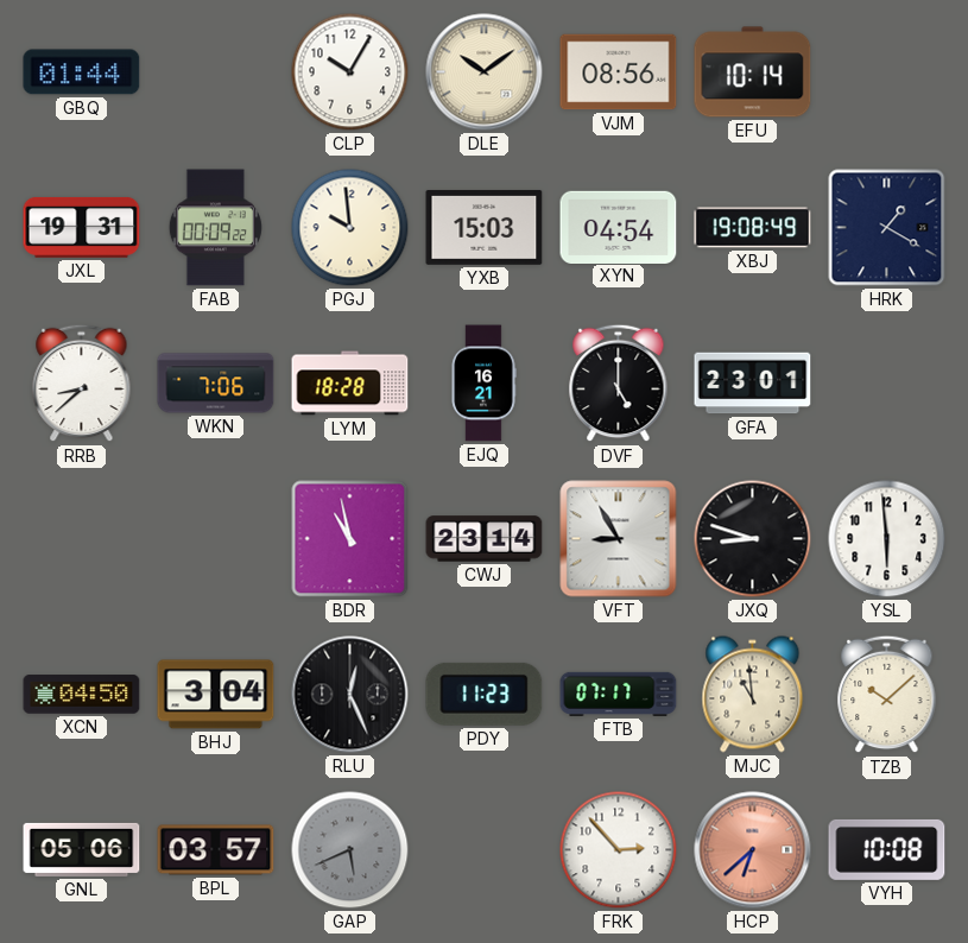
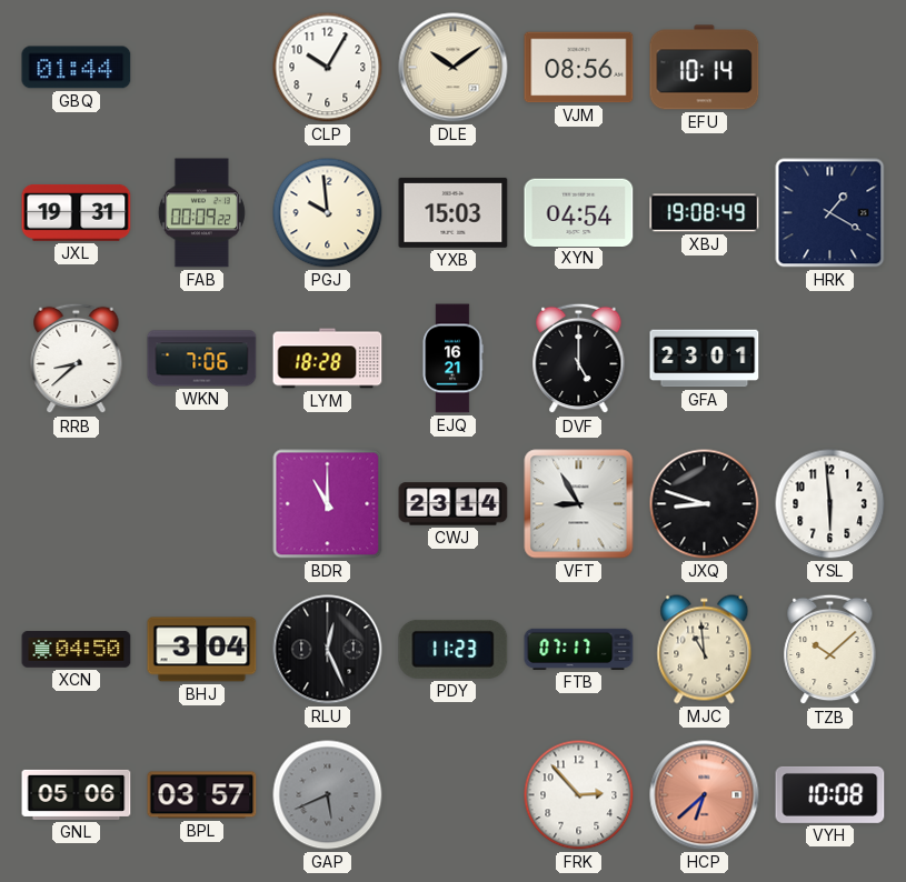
BDR: 10:58 -> 11:00 (328, 504)
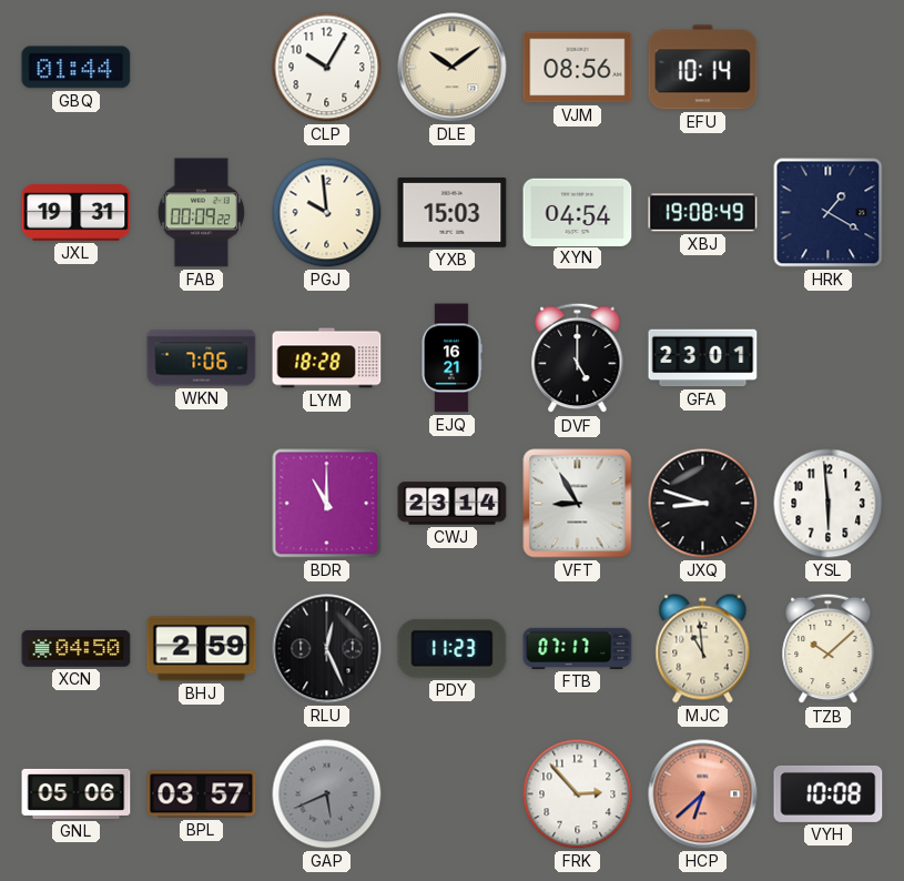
RRB: 8:38 -> none (77, 359)
BHJ: 3:04 -> 2:59 (202, 649)
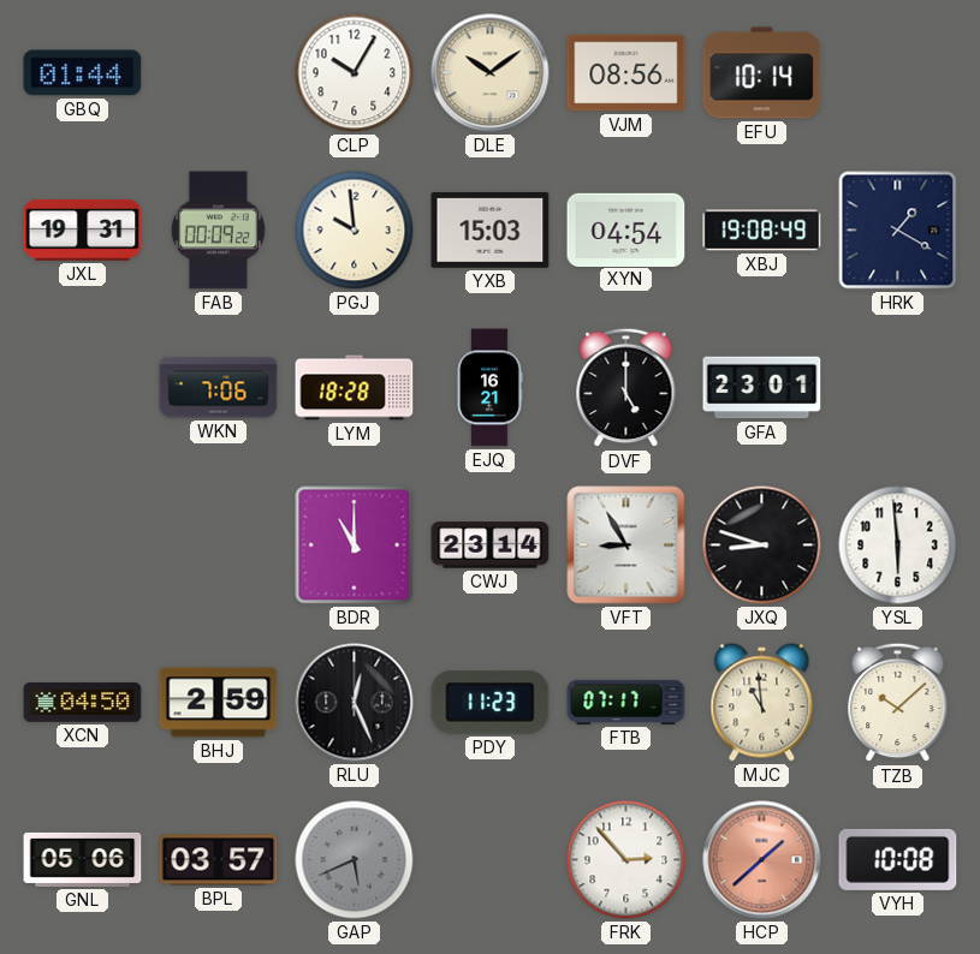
HCP: 6:38 -> 1:38 (762, 860)
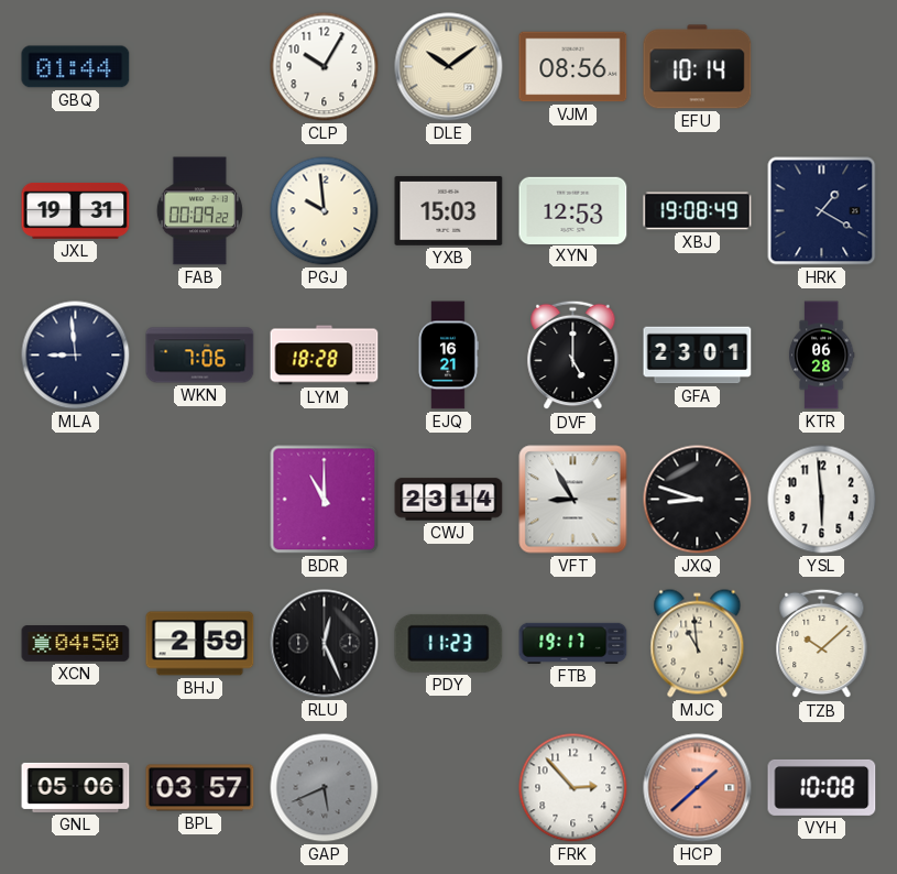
XYN: 04:54 -> 12:53 (573, 210)
MLA: none -> 8:59 (76, 356)
KTR: none -> 06:28 (821, 356)
FTB: 07:17 -> 19:17 (573, 643)
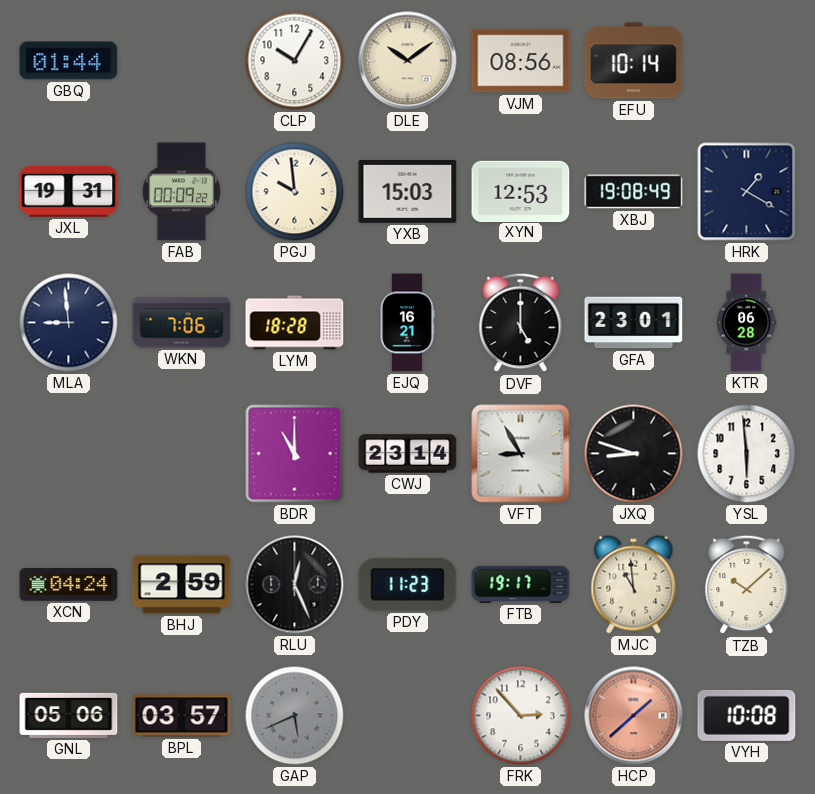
XCN: 04:50 -> 04:24 (69, 585)
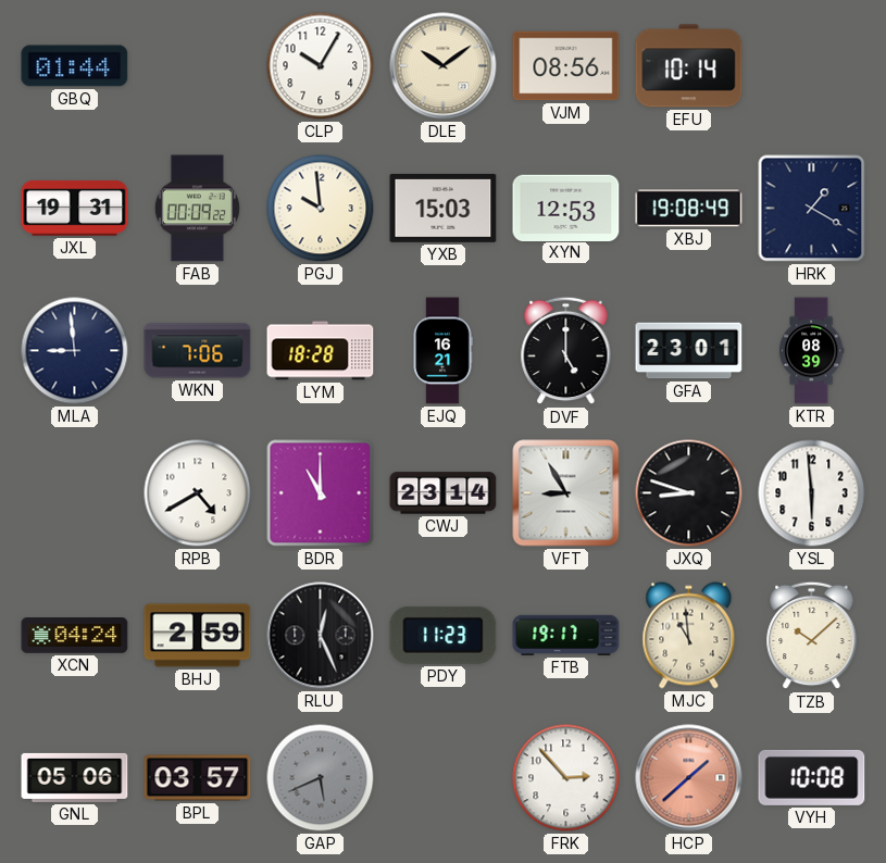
KTR: 06:28 -> 08:39 (811, 351)
RPB: none -> 4:40 (198, 493)
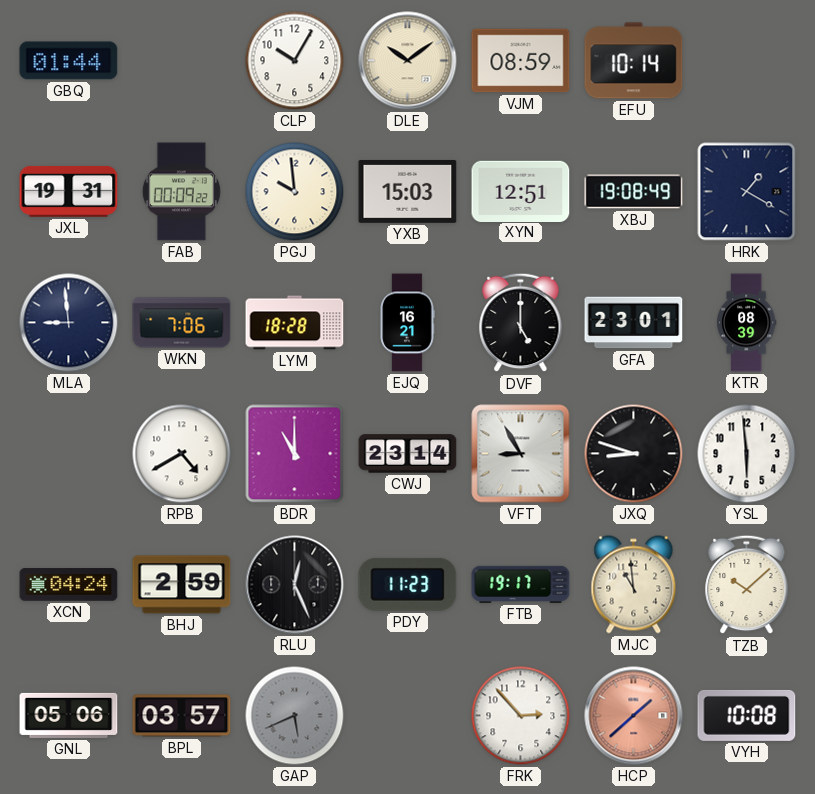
VJM: 08:56 -> 08:59 (521, 61)
XYN: 12:53 -> 12:51 (521, 191)
